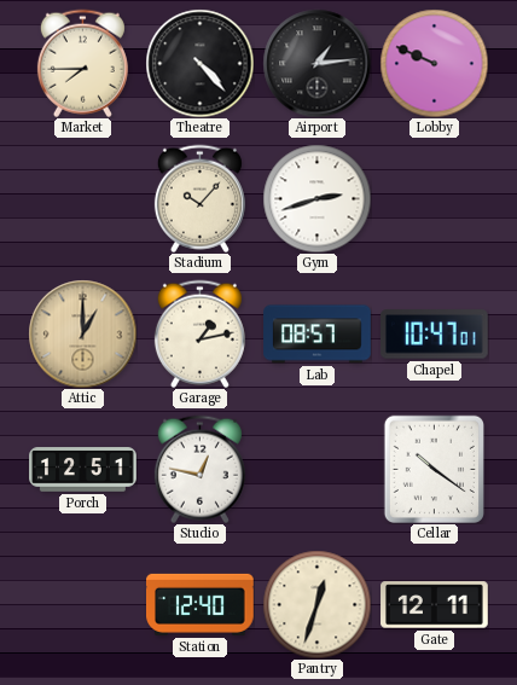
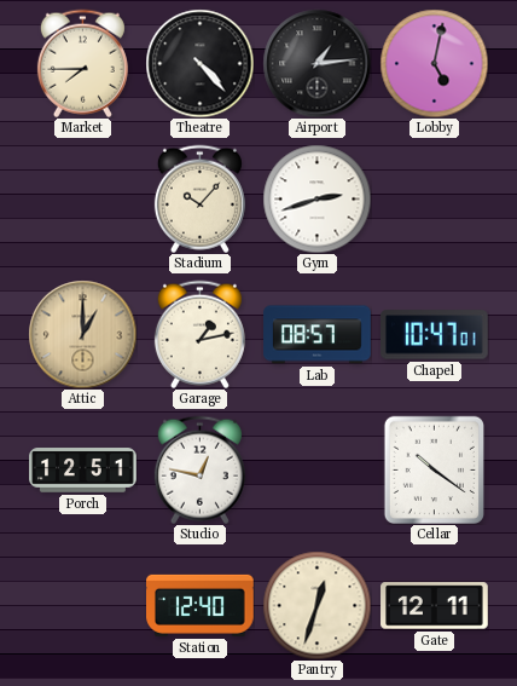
Lobby: 9:49 -> 5:02 (434, 63)
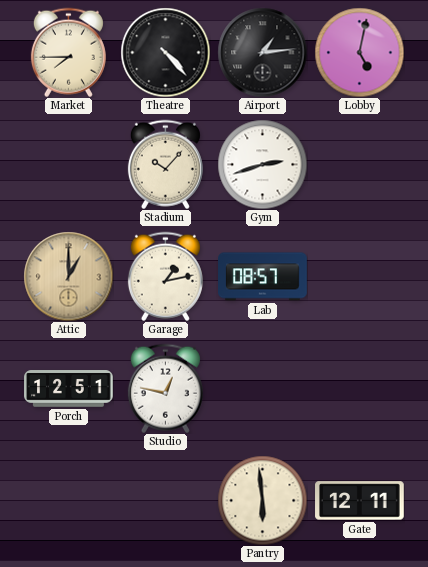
Chapel: 10:47 -> none (435, 335)
Cellar: 10:21 -> none (434, 469)
Station: 12:40 -> none (201, 605)
Pantry: 12:33 -> 5:59 (262, 500)
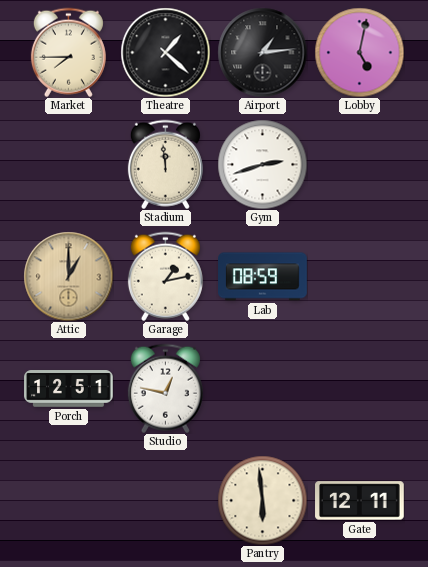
Theatre: 4:23 -> 1:22 (165, 52)
Stadium: 10:07 -> 11:59 (165, 164)
Lab: 08:57 -> 08:59 (263, 277)
